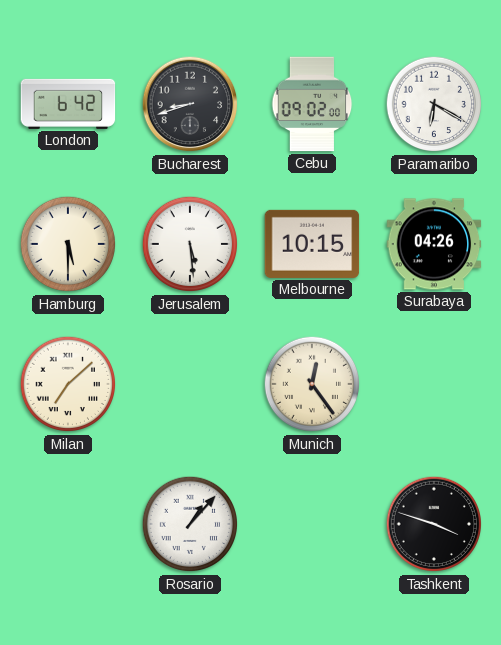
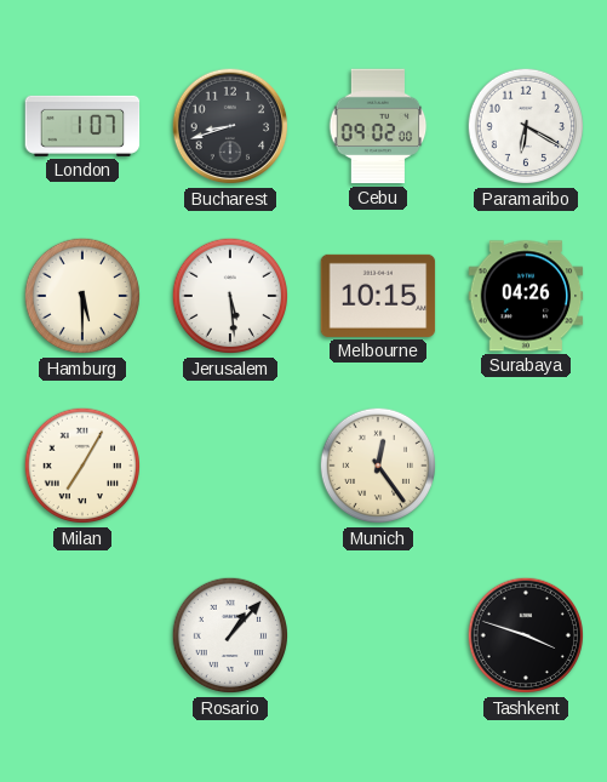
London: 6:42 -> 1:07 (82, 126)
Milan: 7:08 -> 7:05 (82, 466)
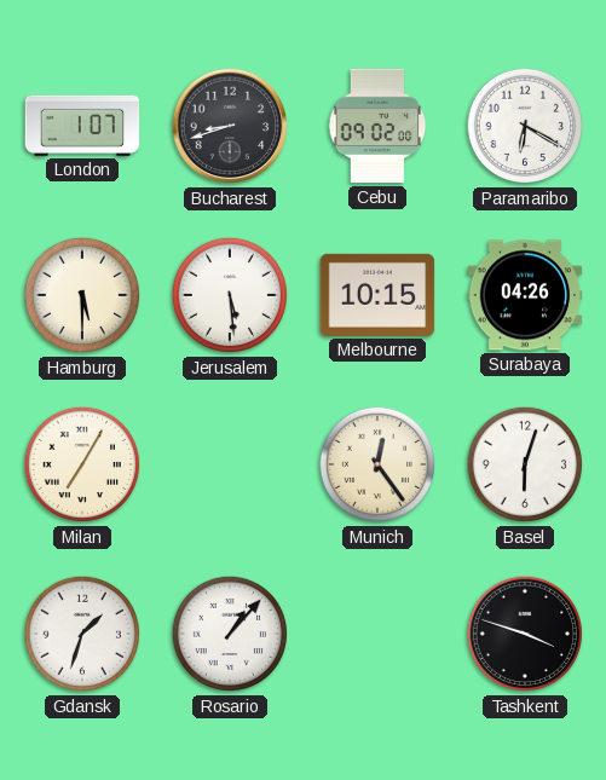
Basel: none -> 6:03 (525, 464)
Gdansk: none -> 1:33 (82, 634)
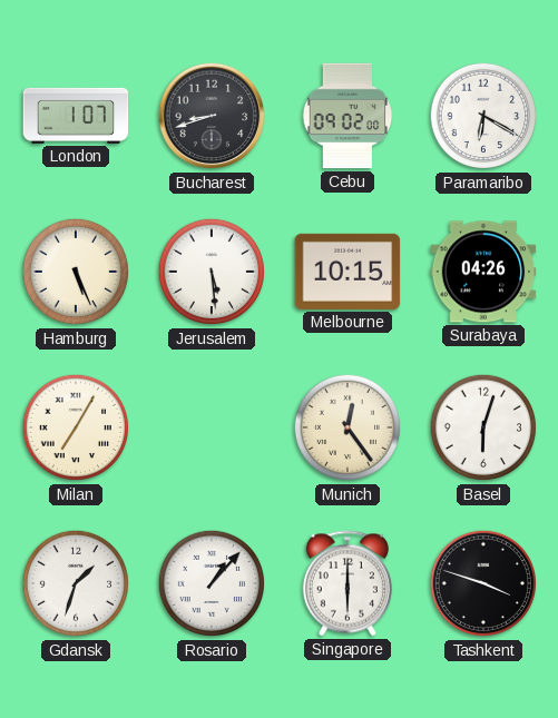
Hamburg: 5:30 -> 5:26 (76, 272)
Singapore: none -> 6:00 (347, 583)
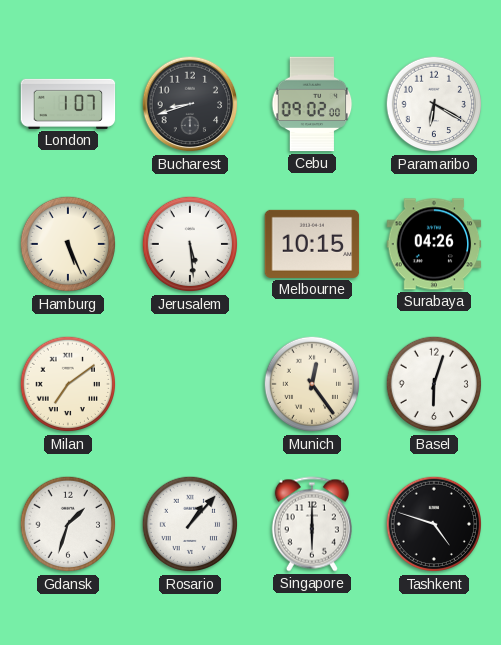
Milan: 7:05 -> 7:09 (68, 384)
Tashkent: 3:48 -> 4:48 (434, 524)
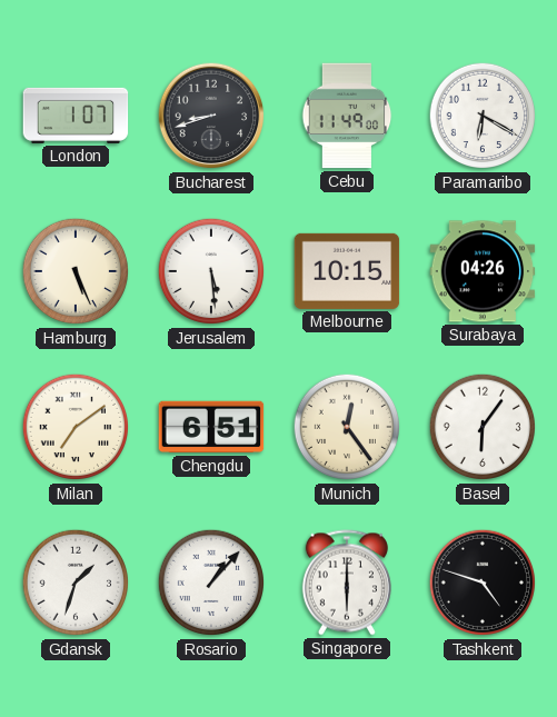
Cebu: 09:02 -> 11:49 (347, 116)
Chengdu: none -> 6:51 (211, 427)
Basel: 6:03 -> 6:06 (483, 427)
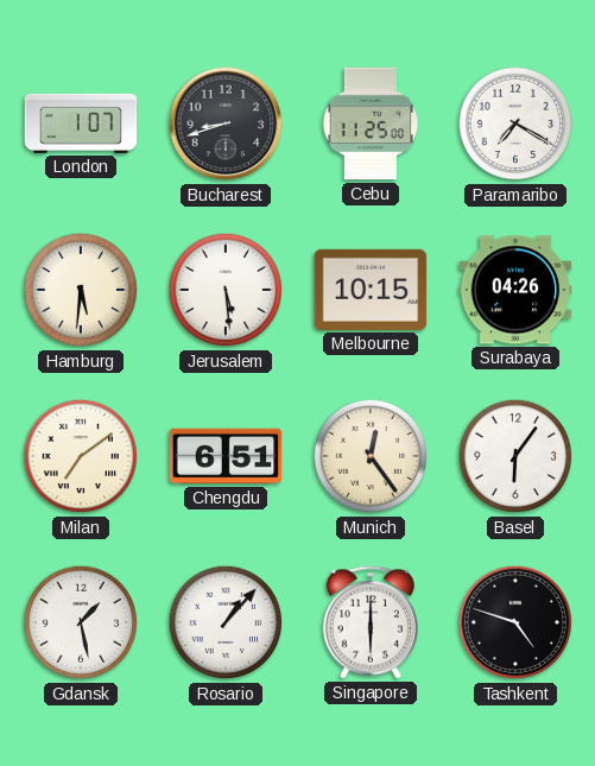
Cebu: 11:49 -> 11:25 (371, 124)
Paramaribo: 6:20 -> 7:20 (515, 124)
Hamburg: 5:26 -> 5:31 (81, 290)
Gdansk: 1:33 -> 1:28 (81, 622)
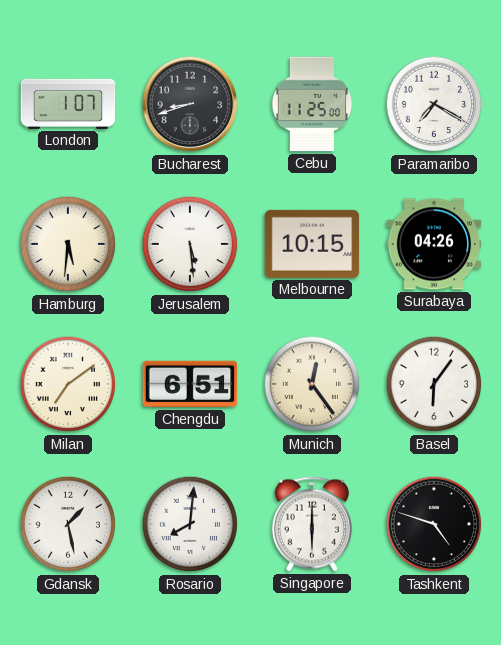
Rosario: 1:07 -> 8:01 (190, 524)
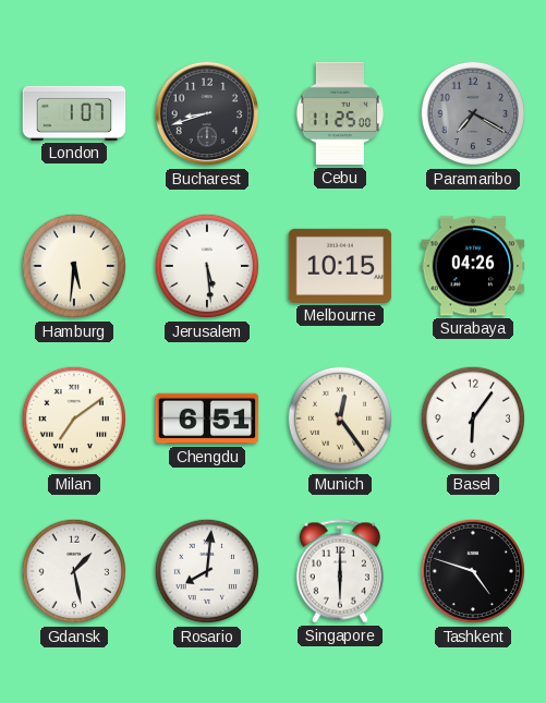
Paramaribo dial: white -> grey (473, 113)
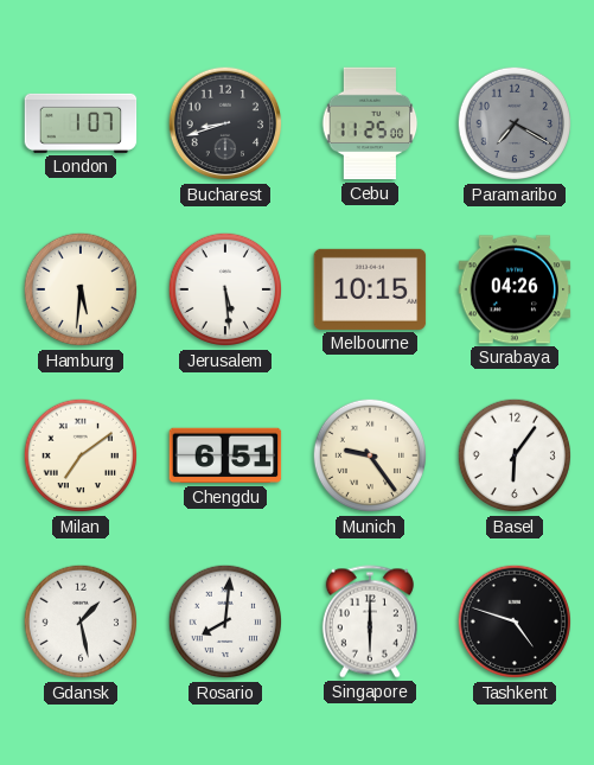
Munich: 12:24 -> 9:24 (370, 455)
